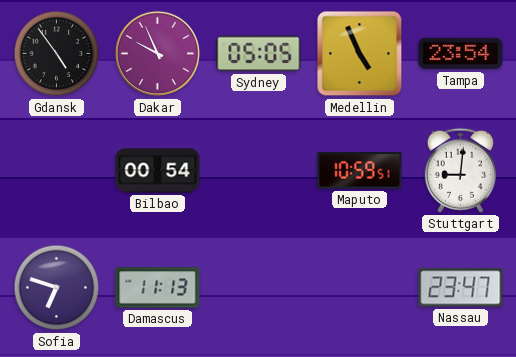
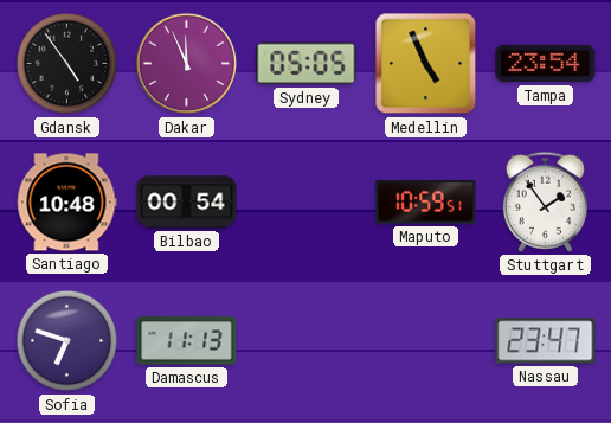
Dakar: 9:56 -> 11:56 (187, 64)
Santiago: none -> 10:48 (66, 203)
Stuttgart: 9:01 -> 1:54 (545, 201)
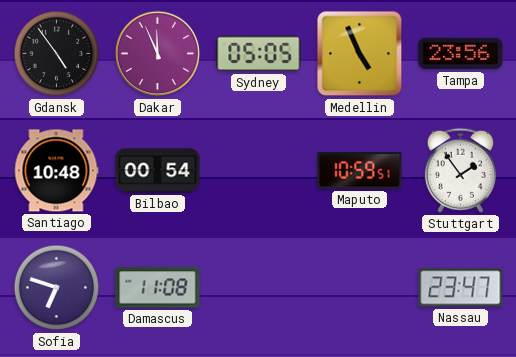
Tampa: 23:54 -> 23:56 (461, 54)
Damascus: 11:13 -> 11:08 (158, 288)
